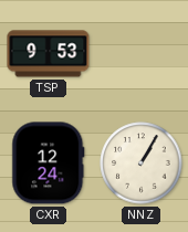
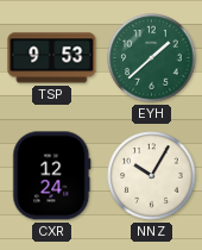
EYH: none -> 1:38 (152, 58)
NNZ: 1:05 -> 10:05 (152, 176)
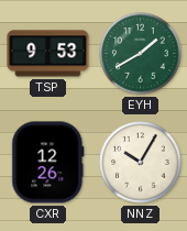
EYH: 1:38 -> 1:40 (141, 54)
CXR: 12:24 -> 12:26 (48, 163)
